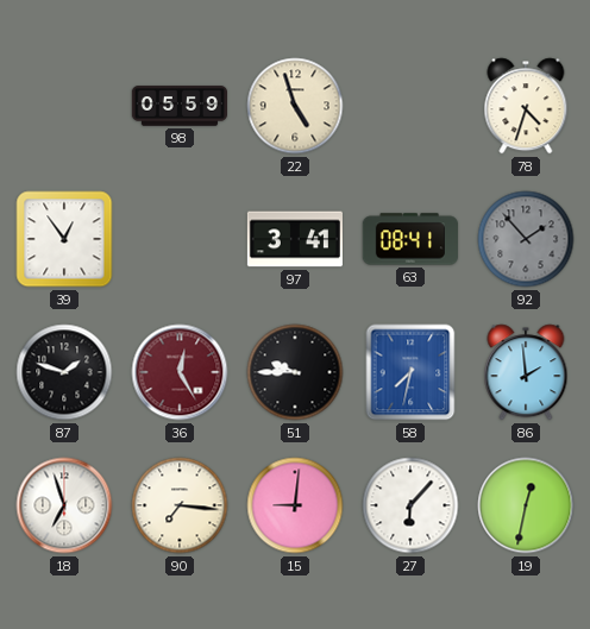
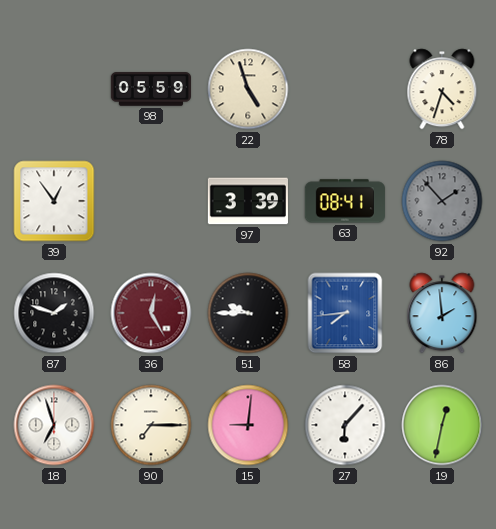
97: 3:41 -> 3:39 (248, 201)
58: 7:32 -> 7:44 (345, 313)
90: 7:16 -> 7:15 (151, 425)
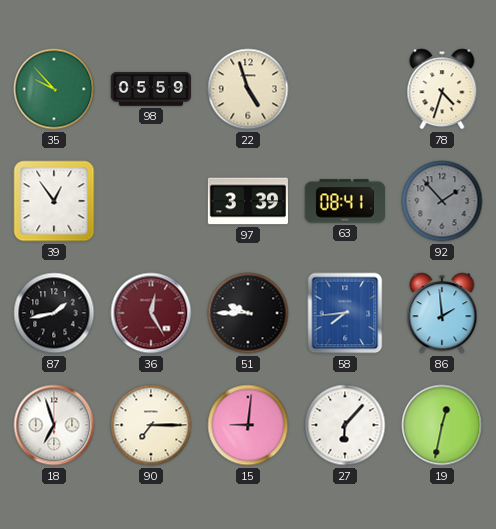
35: none -> 9:53 (54, 89)
87: 1:48 -> 1:43 (54, 313)
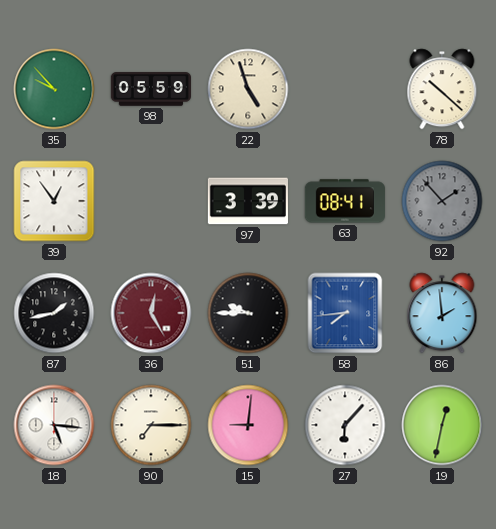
78: 4:33 -> 10:22 (442, 89)
18: 6:57 -> 5:16 (54, 425)
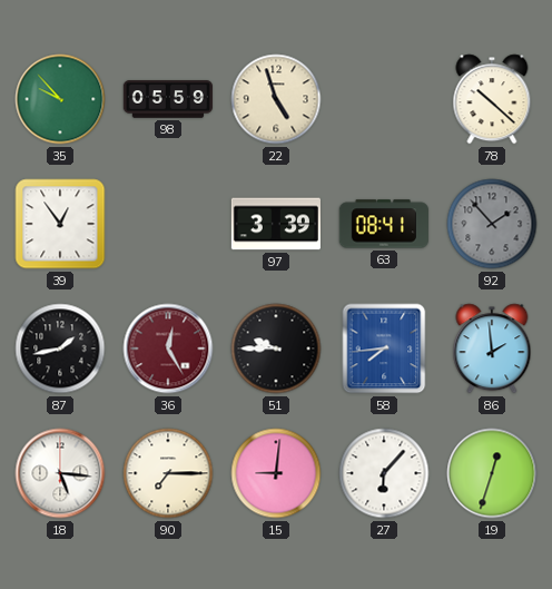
19: 12:32 -> 12:33 (492, 473)
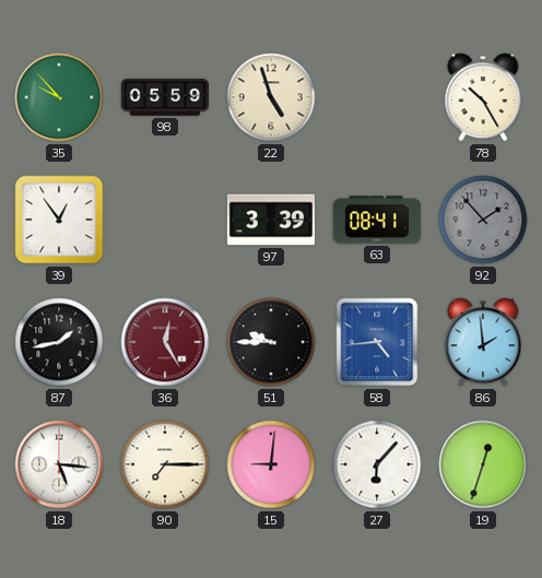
78: 10:22 -> 10:25 (483, 97)
58: 7:44 -> 4:44 (377, 342)
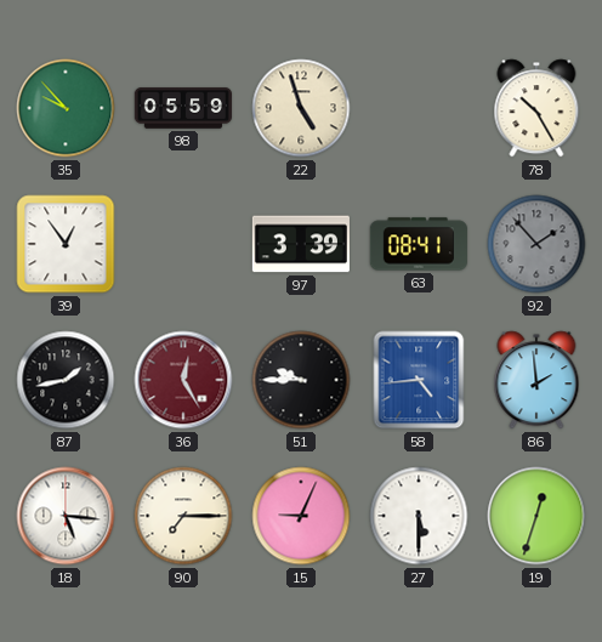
15: 9:01 -> 9:04 (301, 516)
27: 6:07 -> 5:30 (419, 516)
